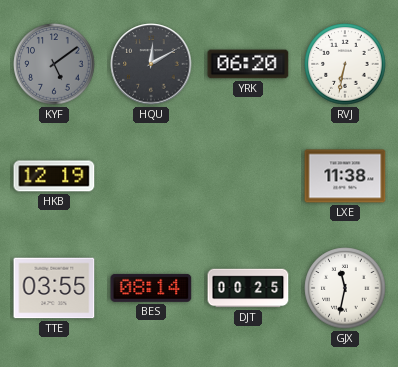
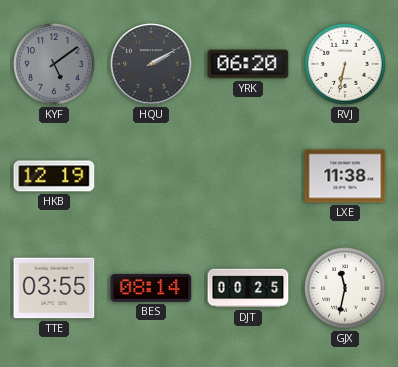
HQU: 12:10 -> 2:10 (151, 64)
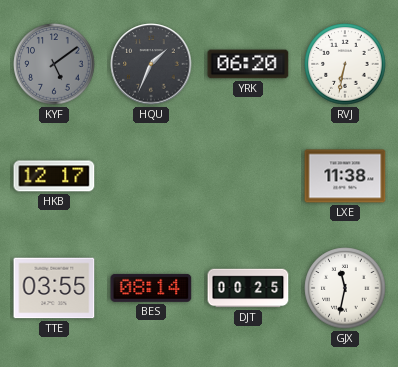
HQU: 2:10 -> 1:34 (151, 64)
HKB: 12:19 -> 12:17 (54, 176)
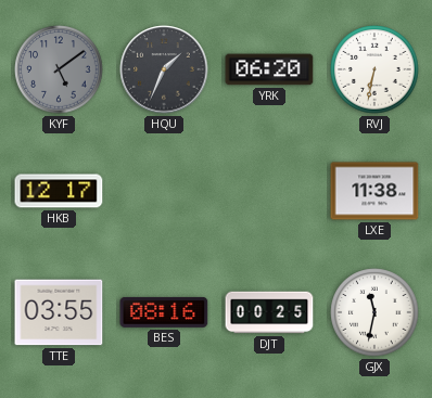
BES: 08:14 -> 08:16 (164, 312)
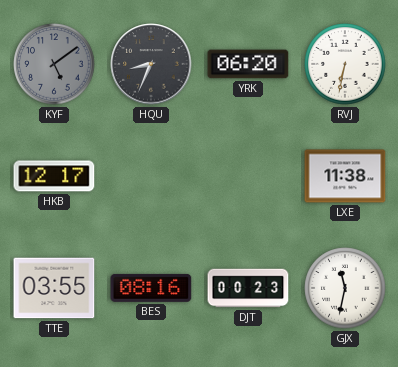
HQU: 1:34 -> 8:34 (151, 64)
DJT: 00:25 -> 00:23 (248, 288)
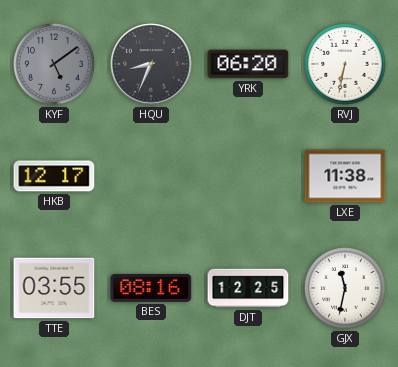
DJT: 00:23 -> 12:25 (248, 288)
